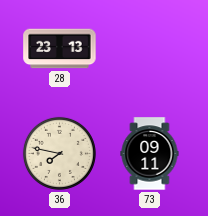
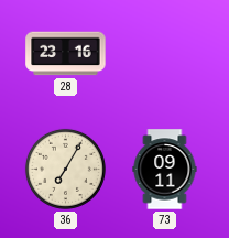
28: 23:13 -> 23:16 (66, 54)
36: 7:47 -> 7:05 (65, 169)
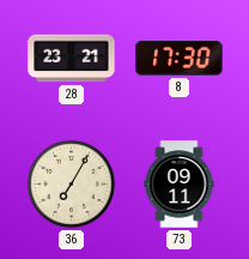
28: 23:16 -> 23:21 (72, 59)
8: none -> 17:30 (180, 59)
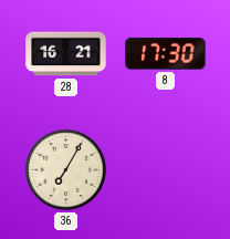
28: 23:21 -> 16:21 (66, 54)
73: 09:11 -> none (180, 185)
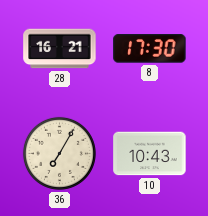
10: none -> 10:43 (150, 154)
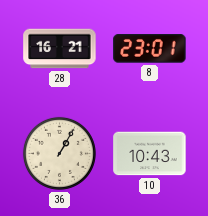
8: 17:30 -> 23:01 (150, 49)
36: 7:05 -> 1:05 (59, 153)
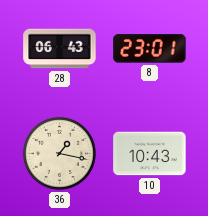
28: 16:21 -> 06:43 (60, 49)
36: 1:05 -> 1:17 (59, 153)
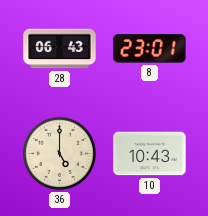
36: 1:17 -> 5:00 (59, 153)
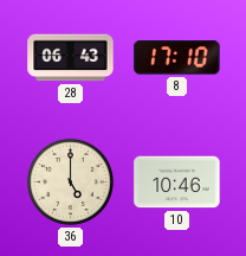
8: 23:01 -> 17:10 (177, 58)
10: 10:43 -> 10:46 (177, 183)
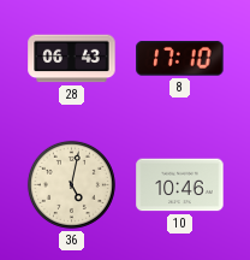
36: 5:00 -> 5:02 (71, 184)
